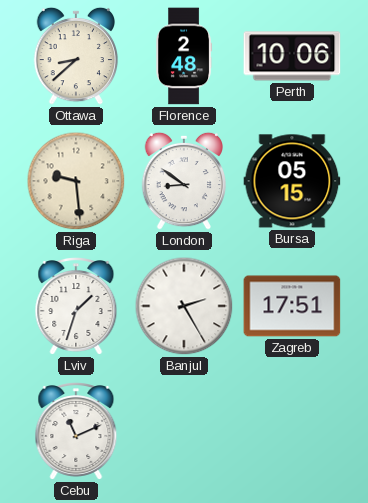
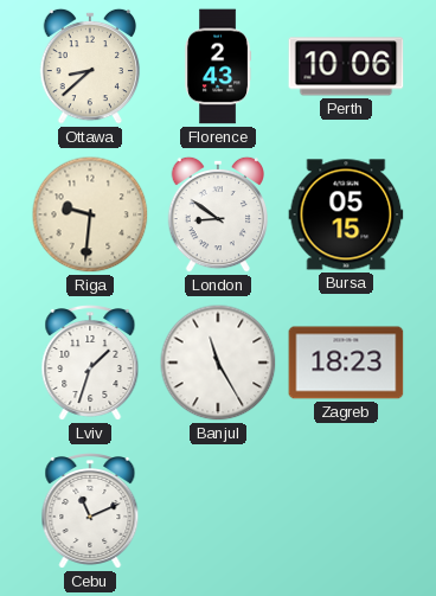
Florence: 2:48 -> 2:43 (219, 66)
Riga: 9:29 -> 9:31 (90, 214)
Banjul: 2:25 -> 11:25 (218, 363)
Zagreb: 17:51 -> 18:23 (346, 363)
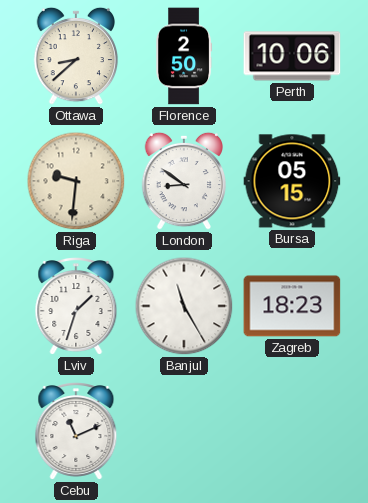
Florence: 2:43 -> 2:50 (185, 56)
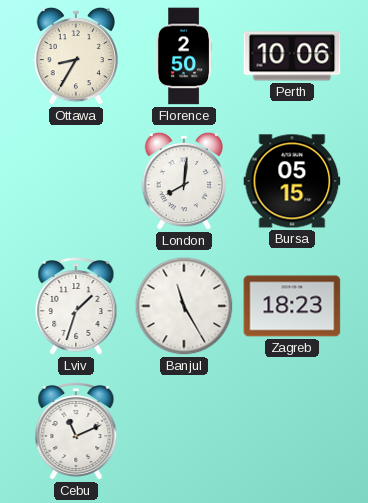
Ottawa: 8:38 -> 8:35 (76, 56)
Riga: 9:31 -> none (76, 181)
London: 8:51 -> 8:01 (184, 181)
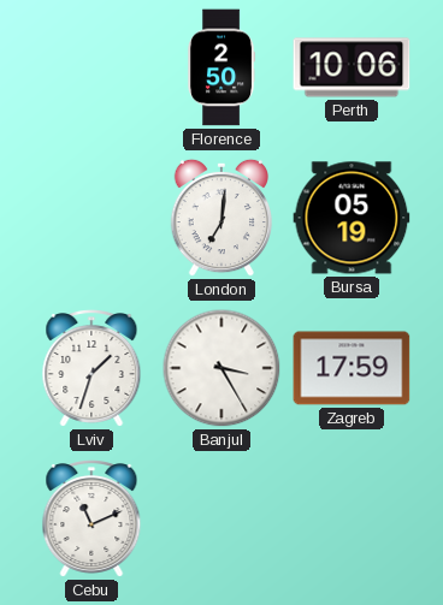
Ottawa: 8:35 -> none (76, 56)
London: 8:01 -> 7:01 (221, 218)
Bursa: 05:15 -> 05:19 (352, 218)
Banjul: 11:25 -> 3:25 (221, 368)
Zagreb: 18:23 -> 17:59 (352, 368)
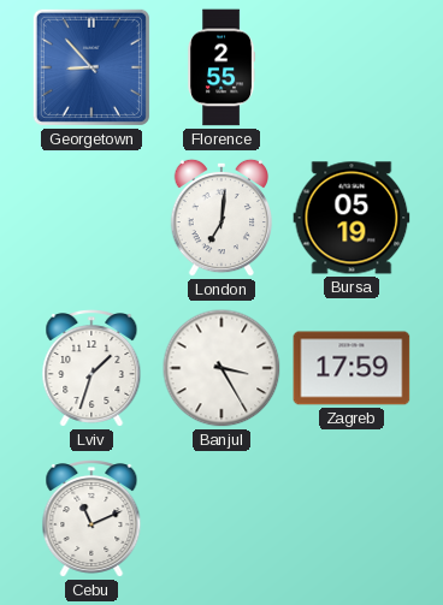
Georgetown: none -> 8:53 (91, 67)
Florence: 2:50 -> 2:55 (223, 67)
Perth: 10:06 -> none (352, 67)
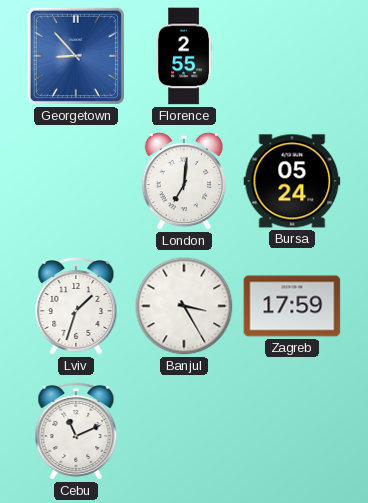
Bursa: 05:19 -> 05:24 (292, 181)
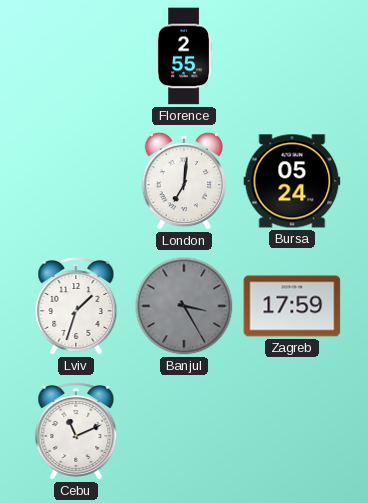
Georgetown: 8:53 -> none (76, 56)
Banjul dial: white -> grey (184, 306)
